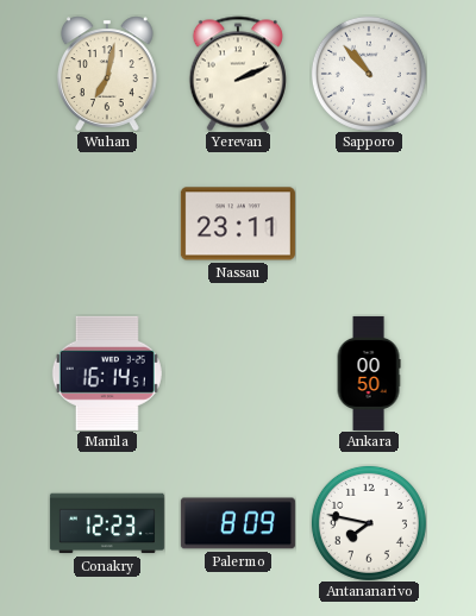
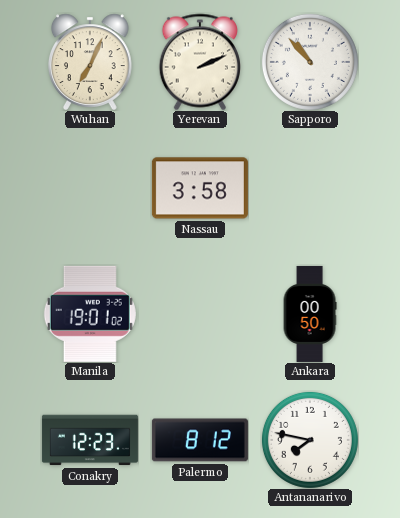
Wuhan: 7:02 -> 7:04 (90, 62)
Nassau: 23:11 -> 3:58 (200, 188)
Manila: 16:14 -> 19:01 (90, 314)
Palermo: 8:09 -> 8:12 (200, 440)
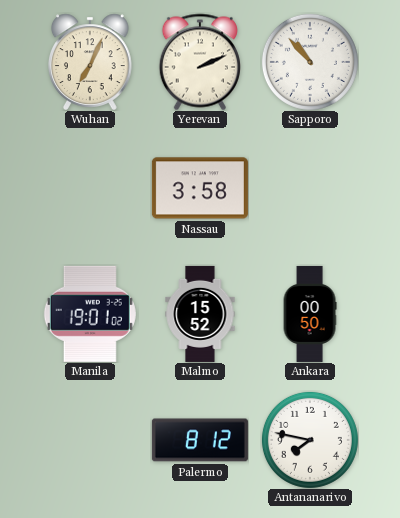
Malmo: none -> 15:52 (200, 314)
Conakry: 12:23 -> none (90, 440)
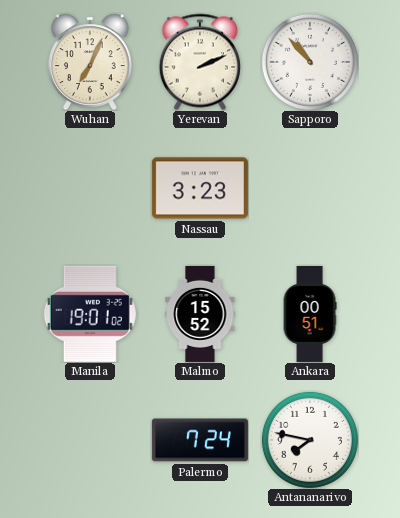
Nassau: 3:58 -> 3:23 (200, 188)
Ankara: 00:50 -> 00:51 (310, 314)
Palermo: 8:12 -> 7:24 (200, 440)
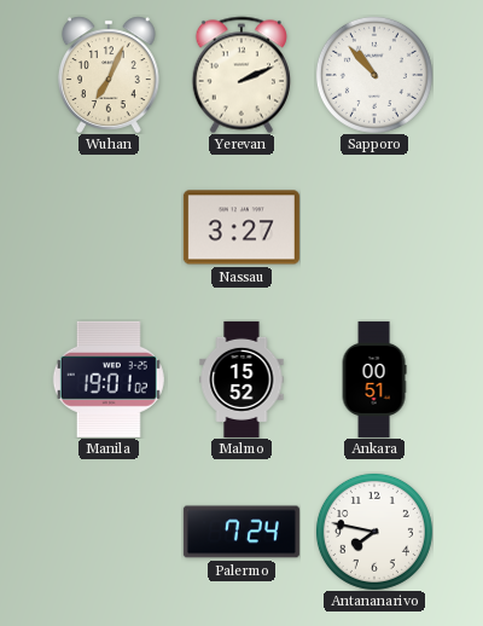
Nassau: 3:23 -> 3:27 (241, 227)
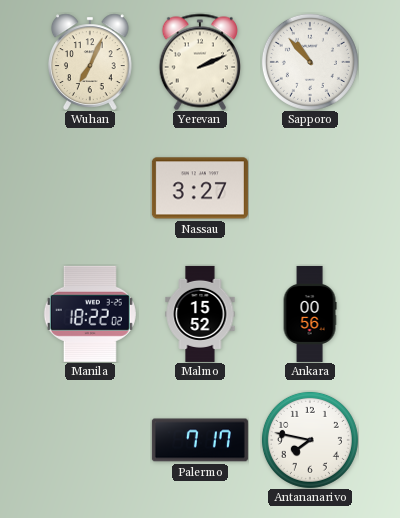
Manila: 19:01 -> 18:22 (90, 314)
Ankara: 00:51 -> 00:56 (310, 314)
Palermo: 7:24 -> 7:17 (200, 440)
